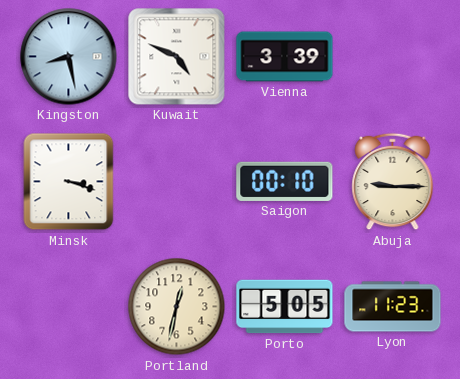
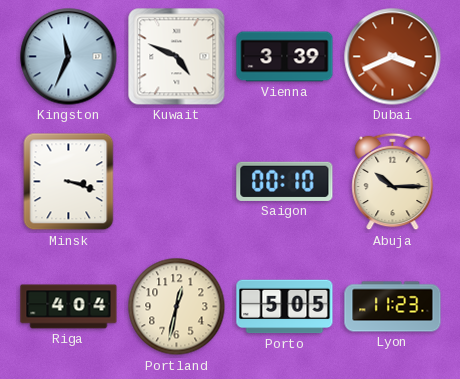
Kingston: 8:28 -> 11:34 (69, 57)
Dubai: none -> 3:41 (393, 57)
Abuja: 9:15 -> 10:15 (393, 182)
Riga: none -> 4:04 (69, 307)
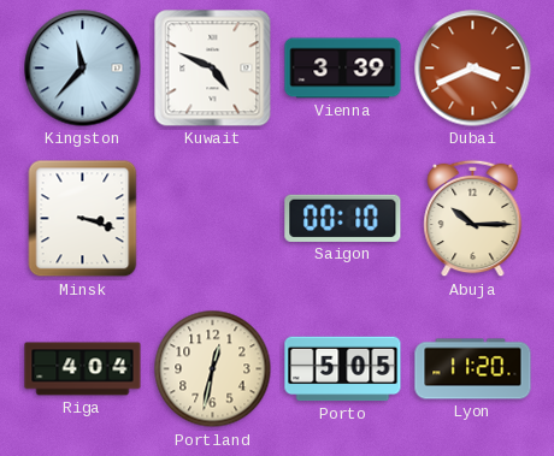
Kingston: 11:34 -> 11:37 (83, 69)
Lyon: 11:23 -> 11:20 (473, 369)
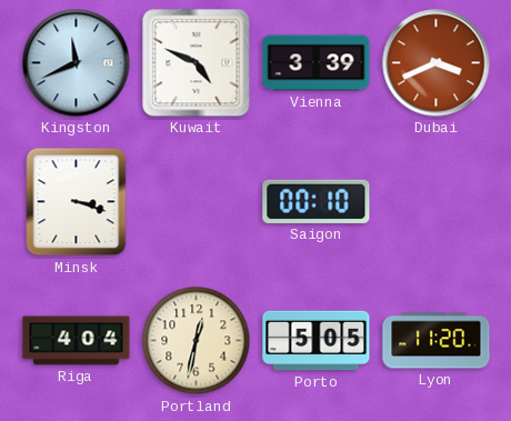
Kingston: 11:37 -> 11:41 (77, 63)
Abuja: 10:15 -> none (473, 219)
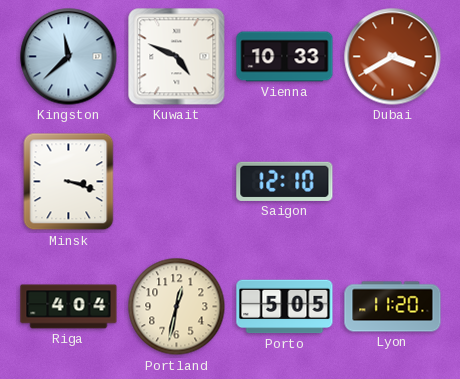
Kingston: 11:41 -> 11:38 (69, 57)
Vienna: 3:39 -> 10:33 (285, 57)
Dubai: 3:41 -> 3:40 (393, 57)
Saigon: 00:10 -> 12:10 (285, 181)
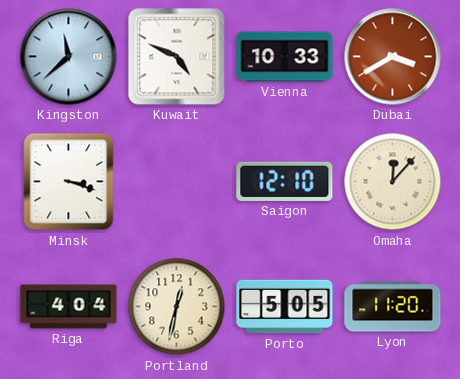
Omaha: none -> 12:07 (393, 182)
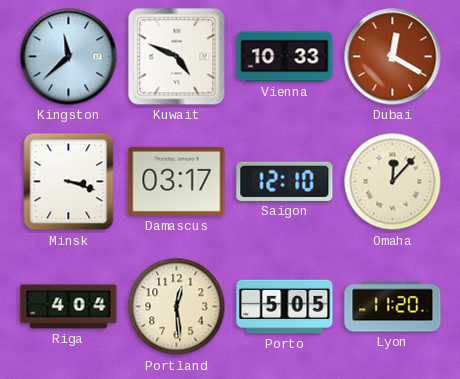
Dubai: 3:40 -> 12:20 (393, 57)
Damascus: none -> 03:17 (177, 181)
Portland: 12:32 -> 12:29 (177, 307)
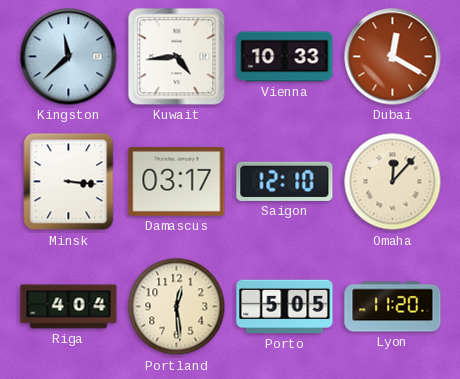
Kuwait: 4:49 -> 4:44 (177, 57)
Minsk: 3:18 -> 3:16 (69, 182)
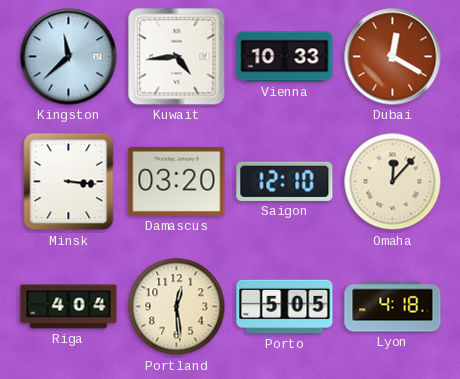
Damascus: 03:17 -> 03:20 (177, 181)
Lyon: 11:20 -> 4:18 (393, 307)
